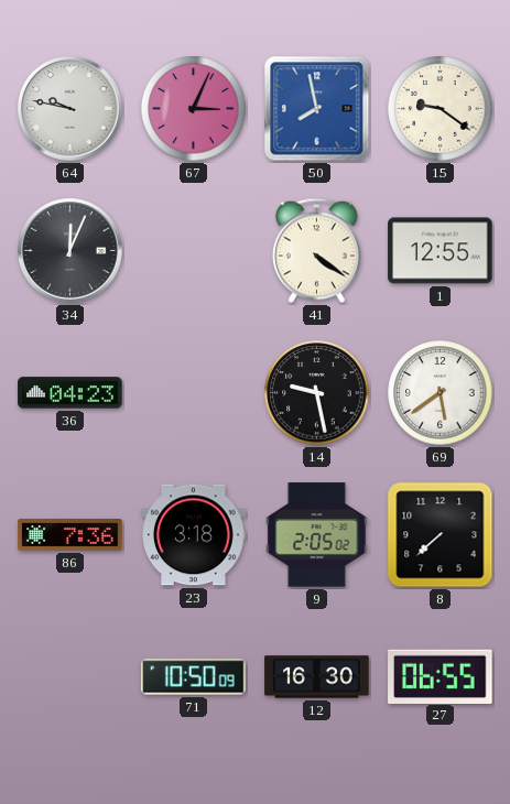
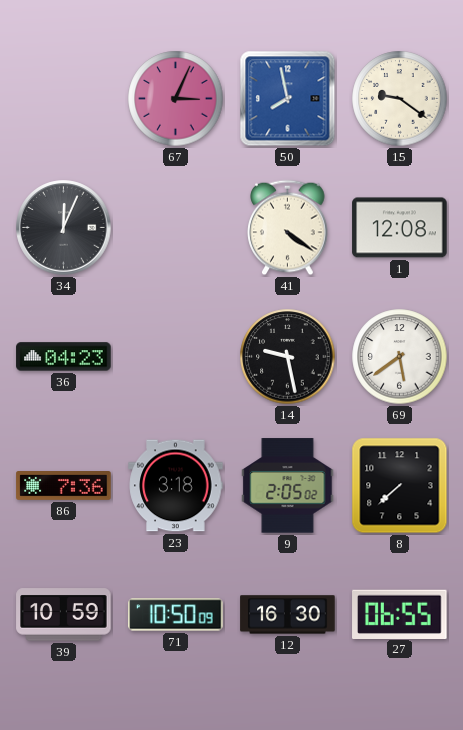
64: 9:47 -> none (70, 109)
1: 12:55 -> 12:08 (400, 228)
39: none -> 10:59 (64, 615)
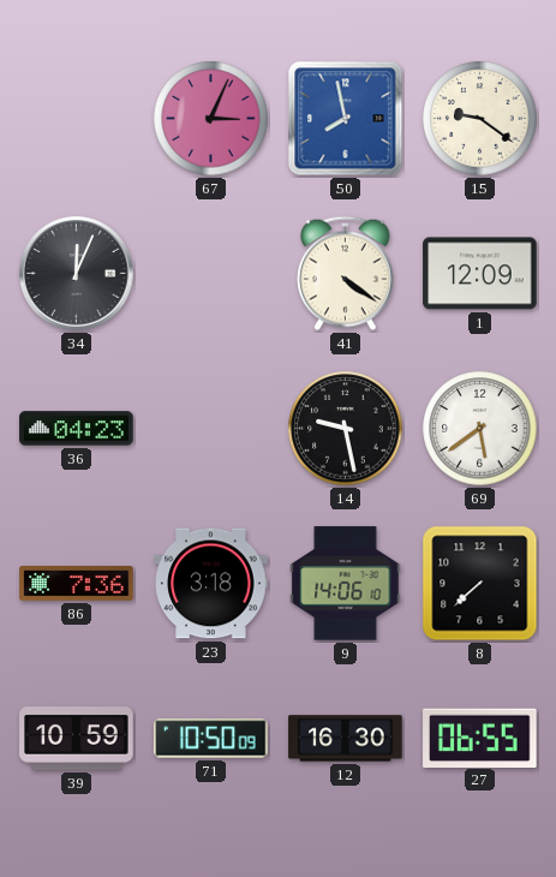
1: 12:08 -> 12:09 (480, 274)
9: 2:05 -> 14:06 (346, 584)
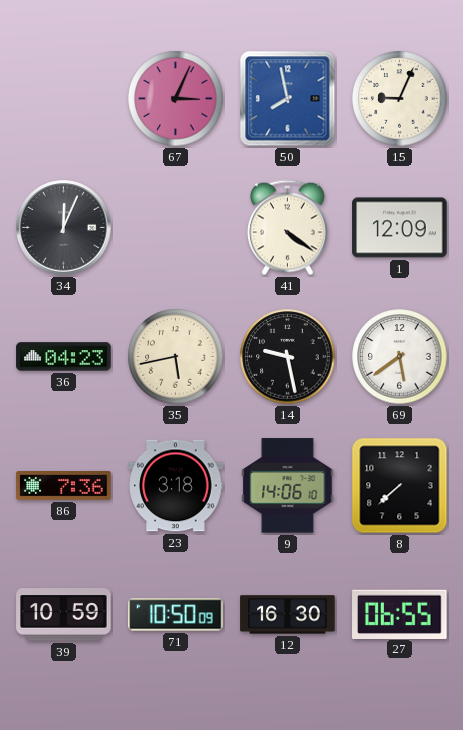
15: 9:21 -> 9:04 (400, 99)
35: none -> 5:43 (176, 357)
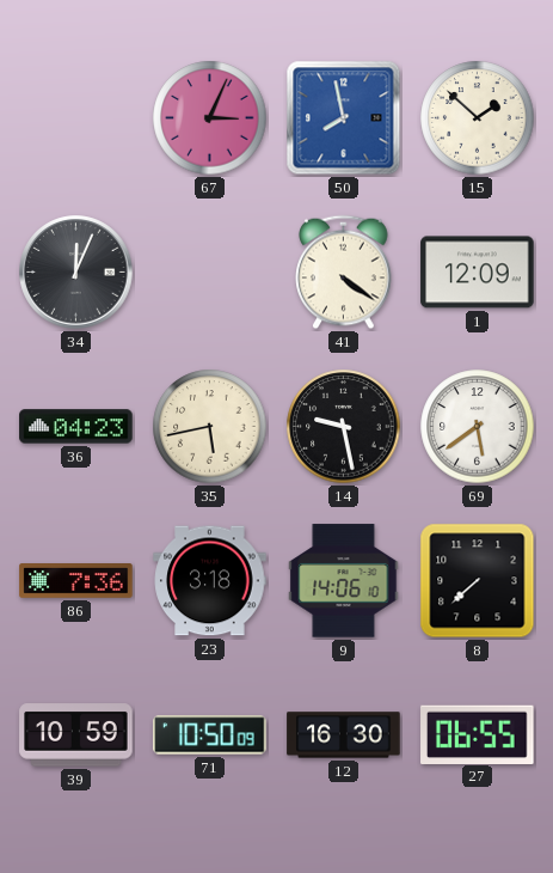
15: 9:04 -> 1:52 (478, 118)
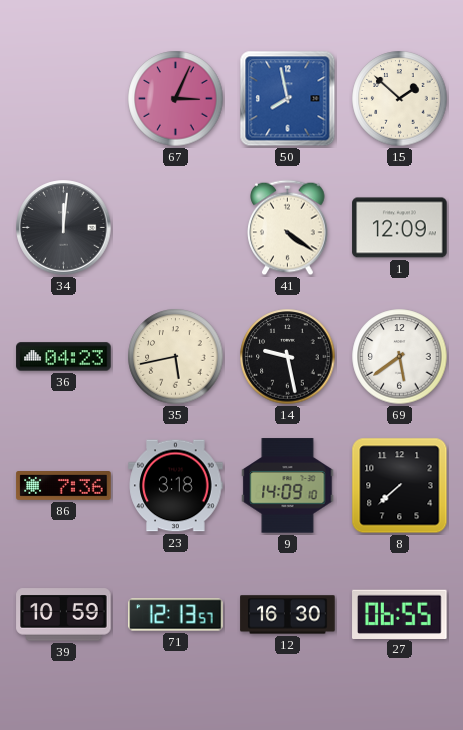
34: 12:04 -> 12:01 (64, 228)
9: 14:06 -> 14:09 (288, 486)
71: 10:50 -> 12:13 (176, 615)
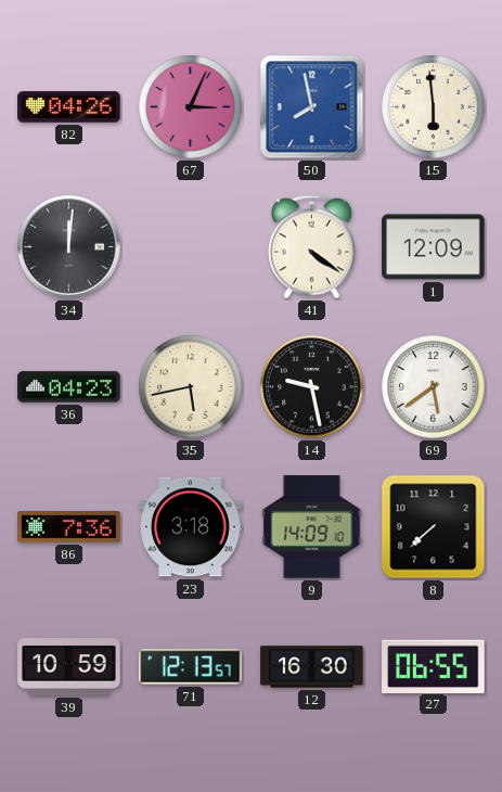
82: none -> 04:26 (69, 107)
15: 1:52 -> 5:59 (434, 107)
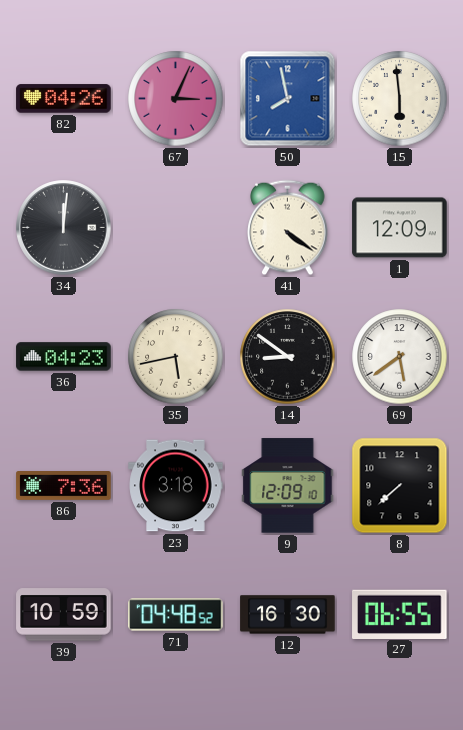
14: 9:28 -> 8:51 (288, 357)
9: 14:09 -> 12:09 (288, 486)
71: 12:13 -> 04:48 (176, 615)
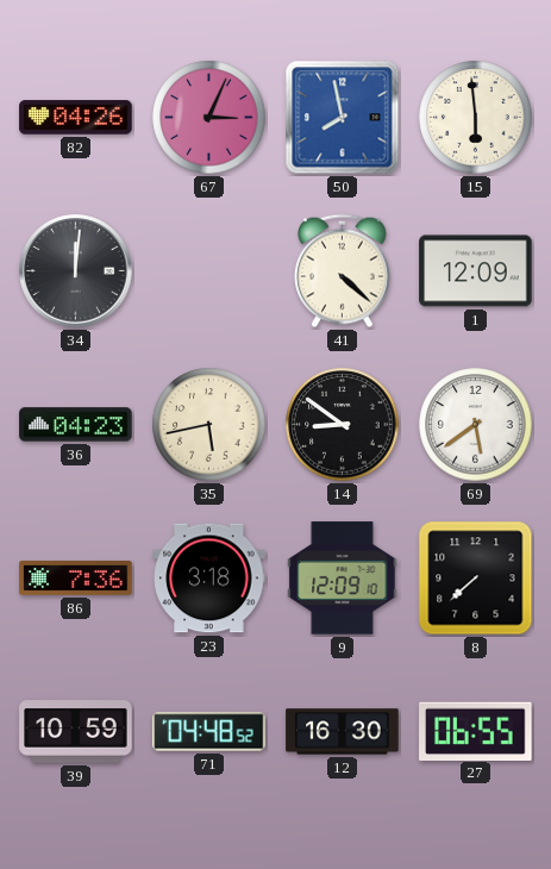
41: 4:21 -> 4:22 (343, 271)
